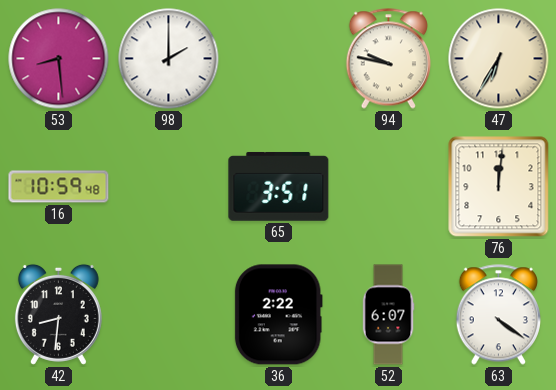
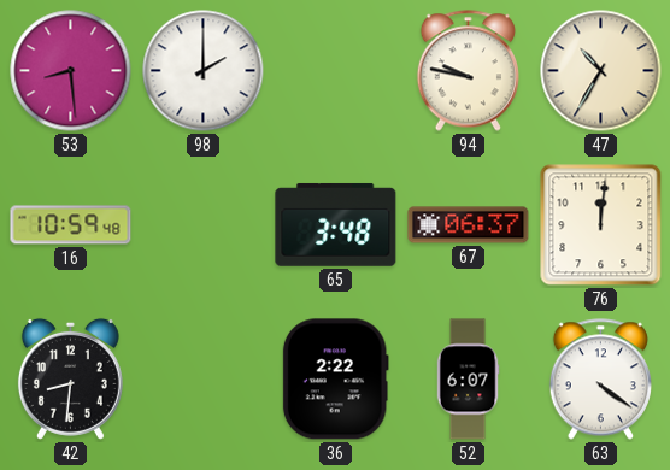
47: 6:35 -> 10:35 (601, 71)
65: 3:51 -> 3:48 (336, 224)
67: none -> 06:37 (469, 225)
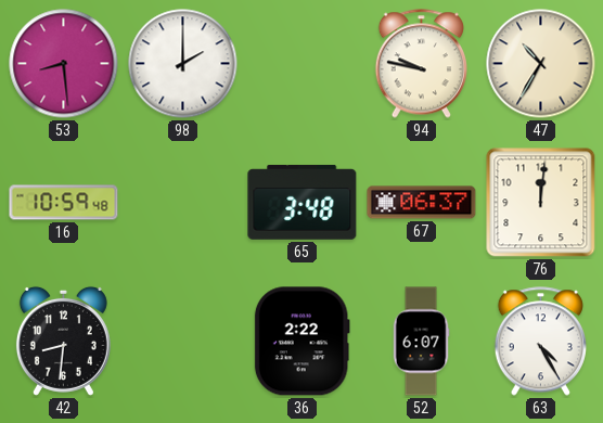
63: 4:21 -> 4:25 (540, 342)
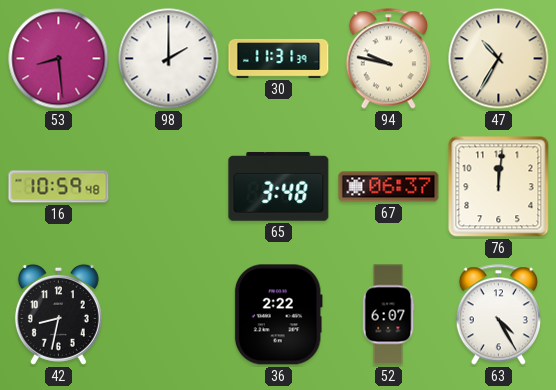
30: none -> 11:31 (279, 59)
42: 8:31 -> 8:32 (58, 314)
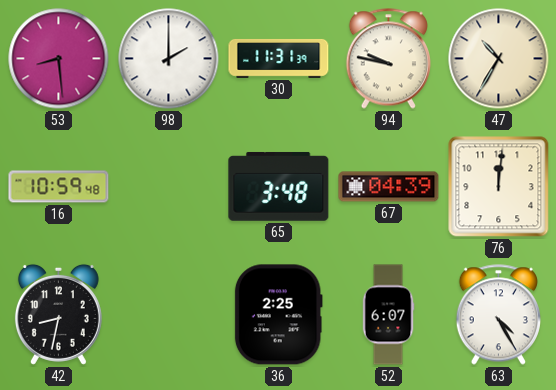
67: 06:37 -> 04:39 (389, 187)
36: 2:22 -> 2:25 (278, 315)
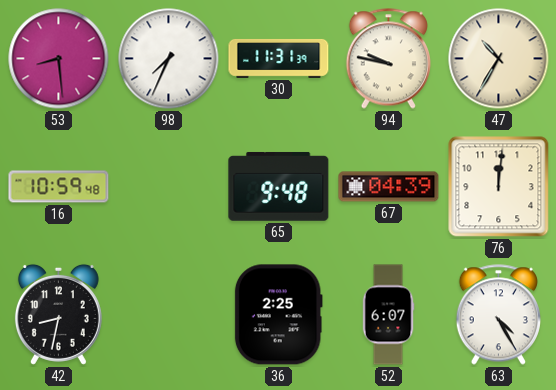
98: 2:00 -> 7:34 (169, 59)
65: 3:48 -> 9:48 (279, 186)
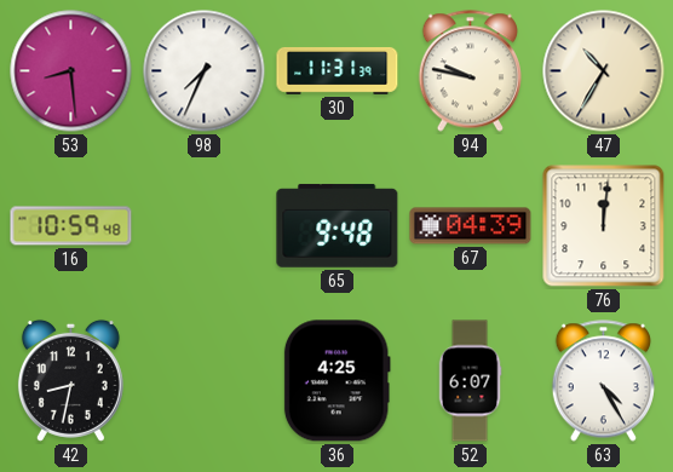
36: 2:25 -> 4:25 (336, 381)
